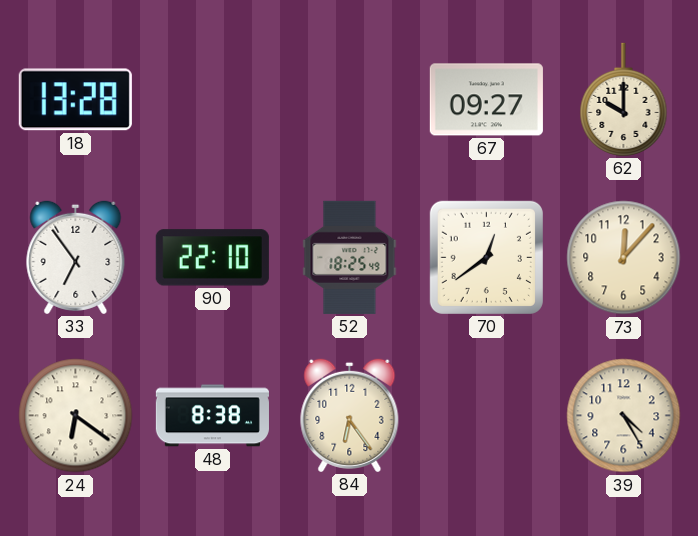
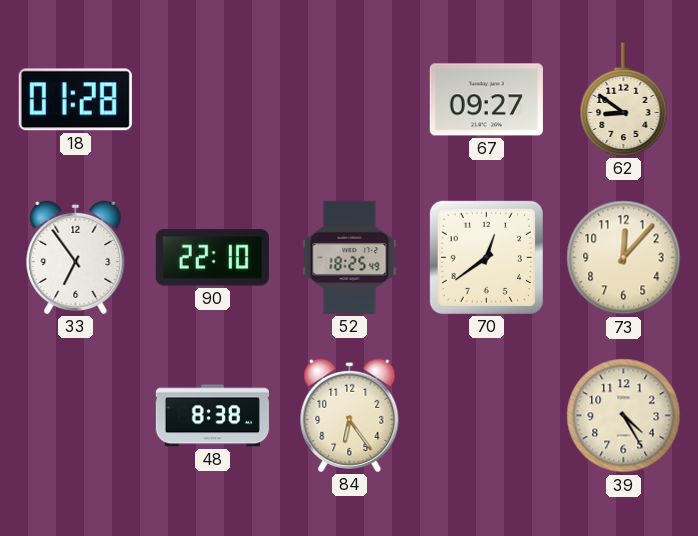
18: 13:28 -> 01:28 (75, 100)
62: 10:00 -> 8:51 (624, 99)
24: 6:21 -> none (76, 416)
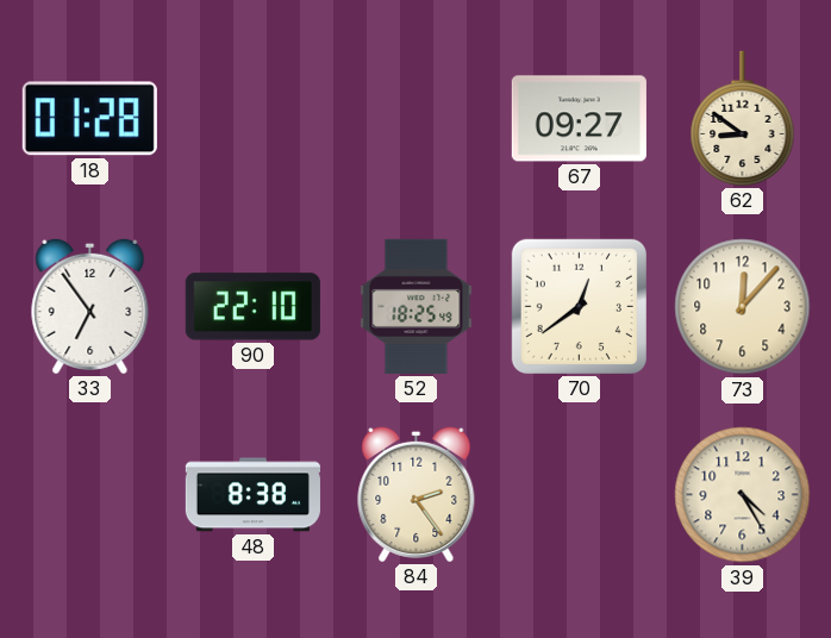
84: 6:24 -> 2:24 (417, 494)
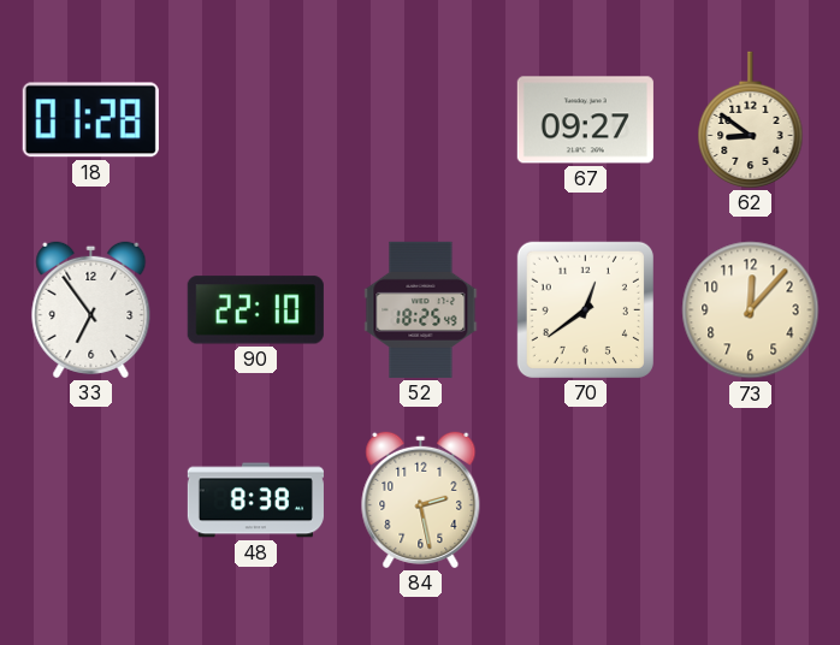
84: 2:24 -> 2:28 (421, 499)
39: 4:25 -> none (743, 495)
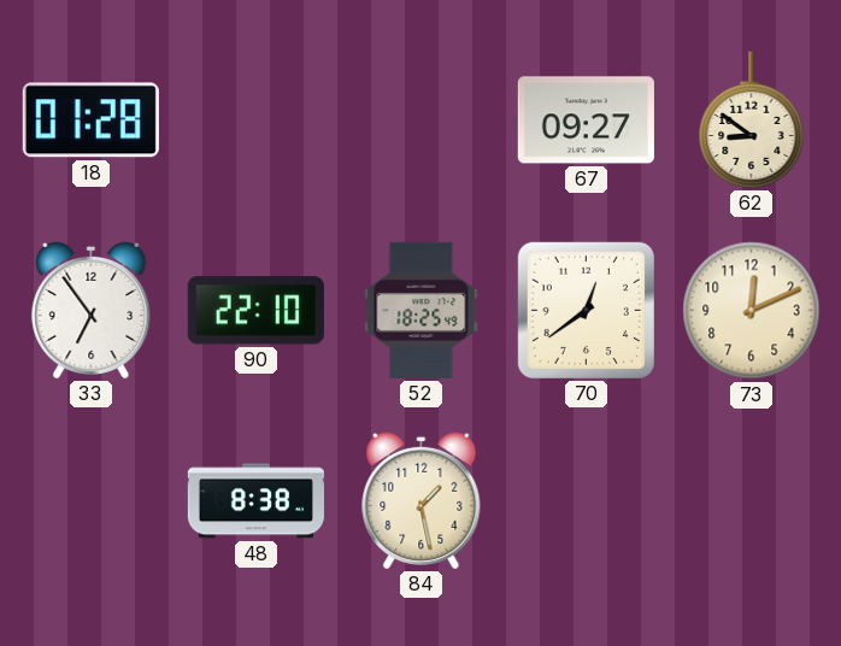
73: 12:07 -> 12:11 (752, 311)
84: 2:28 -> 1:28 (422, 500)
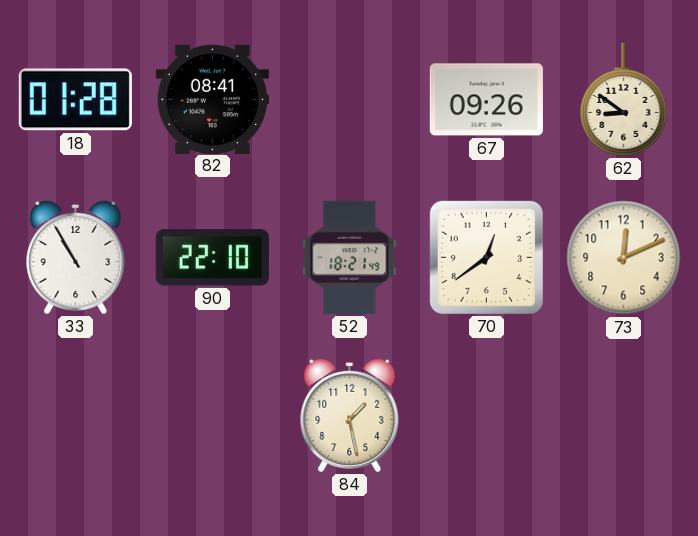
82: none -> 08:41 (212, 99)
67: 09:27 -> 09:26 (486, 100)
33: 6:54 -> 10:55 (76, 257)
52: 18:25 -> 18:21 (350, 257)
48: 8:38 -> none (255, 501)
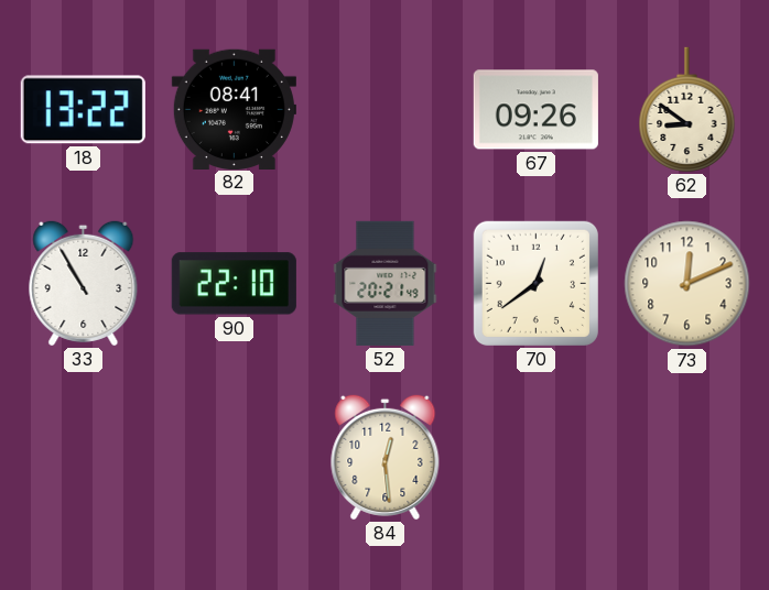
18: 01:28 -> 13:22 (83, 110)
52: 18:21 -> 20:21 (386, 283)
84: 1:28 -> 12:29 (386, 457)
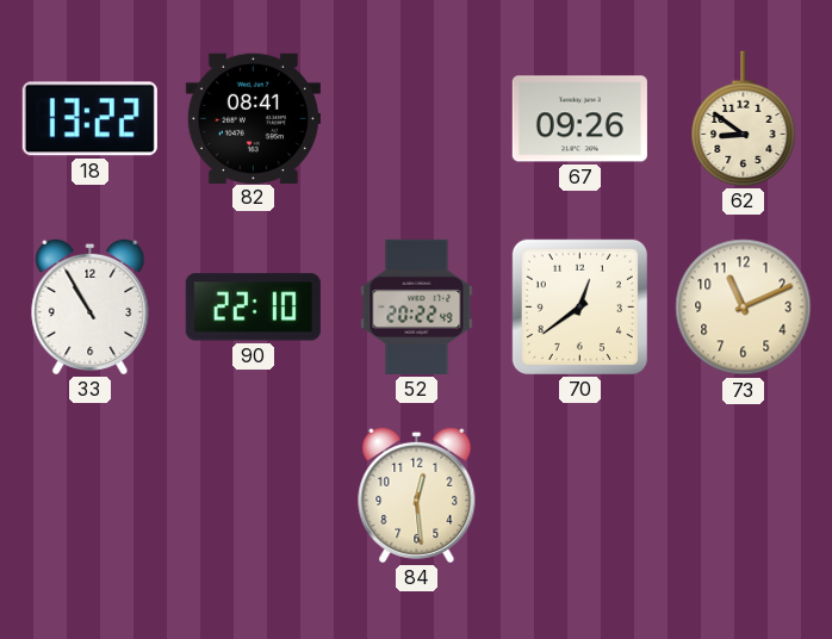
52: 20:21 -> 20:22 (417, 306)
73: 12:11 -> 11:11 (744, 308)
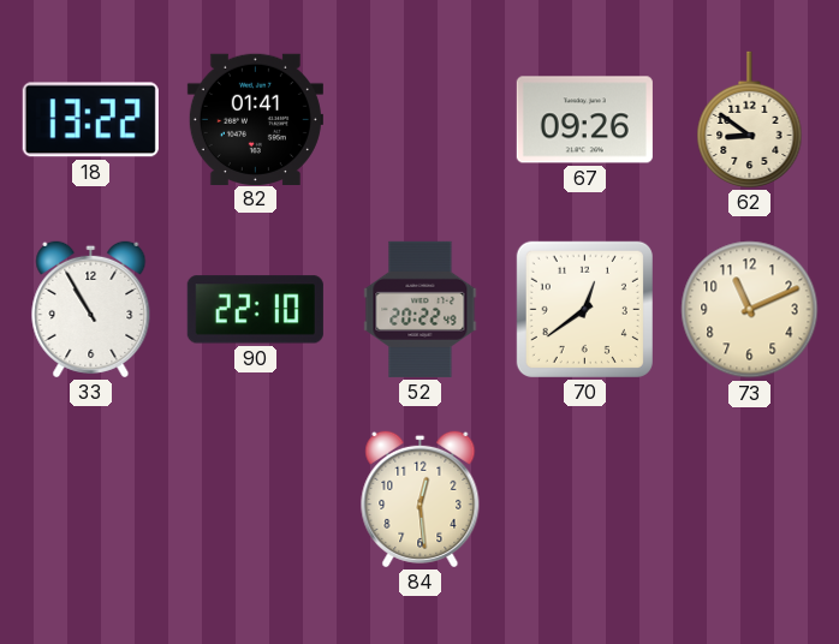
82: 08:41 -> 01:41 (255, 119)
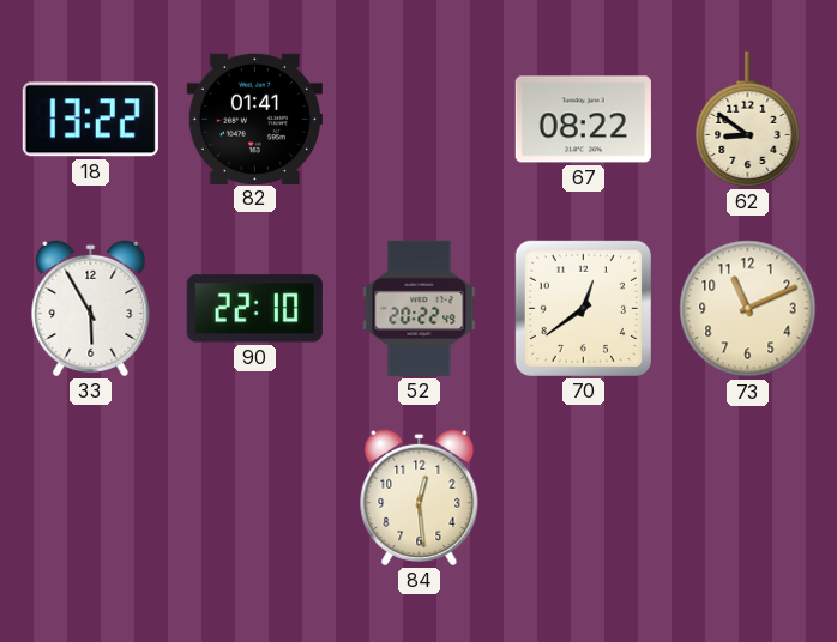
67: 09:26 -> 08:22 (583, 120)
33: 10:55 -> 5:55 (91, 308)
